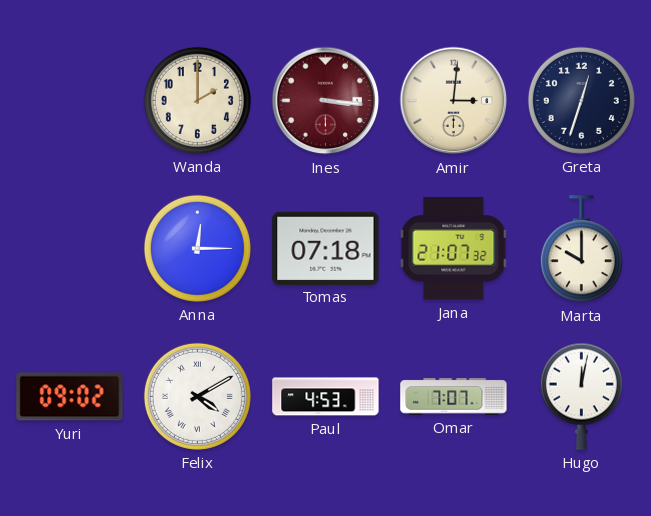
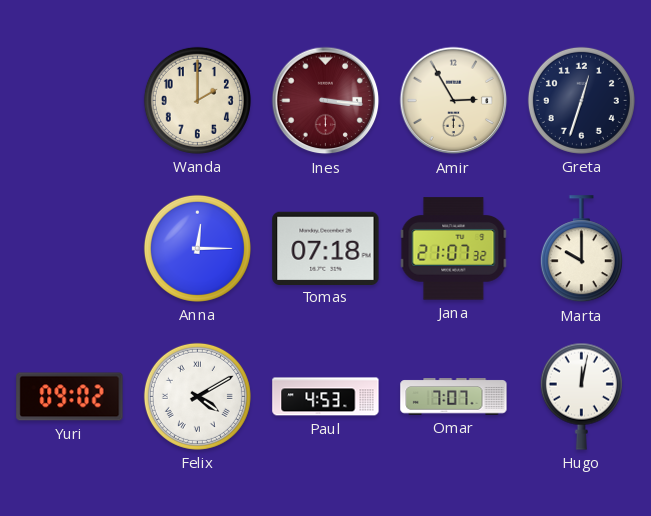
Amir: 3:01 -> 2:55 (454, 101)
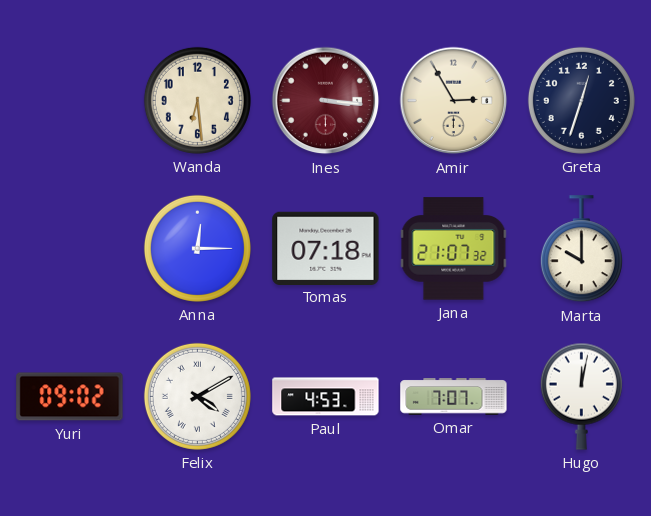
Wanda: 2:00 -> 6:29 (197, 100)
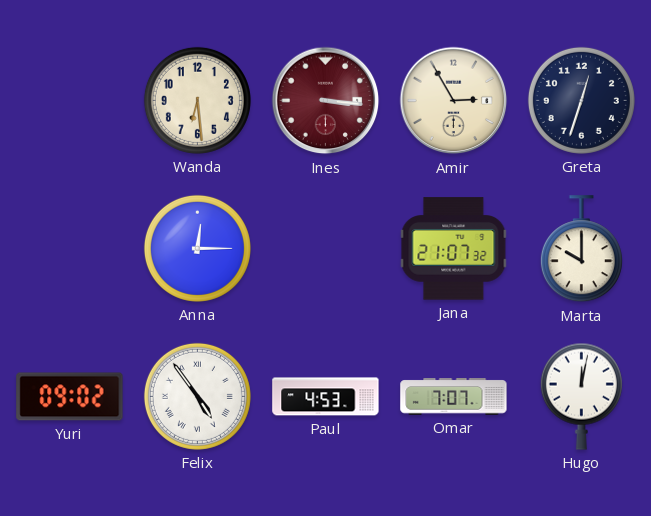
Tomas: 07:18 -> none (326, 248)
Felix: 4:10 -> 4:54 (197, 396)
